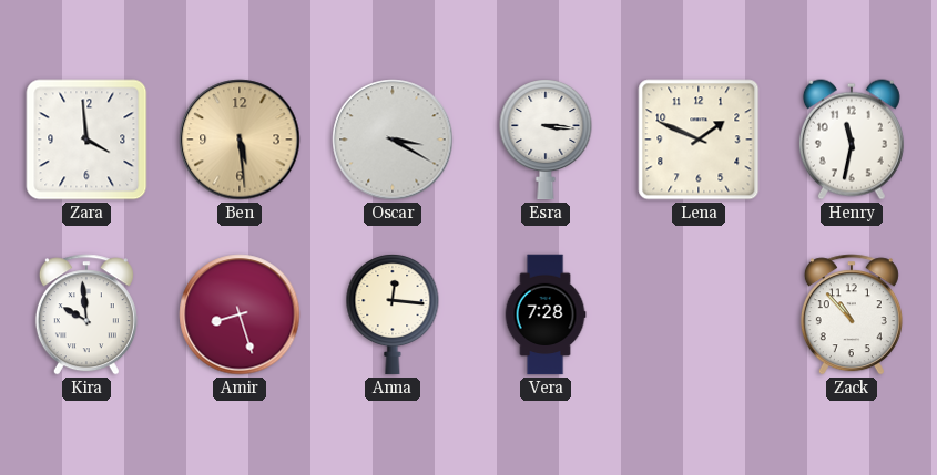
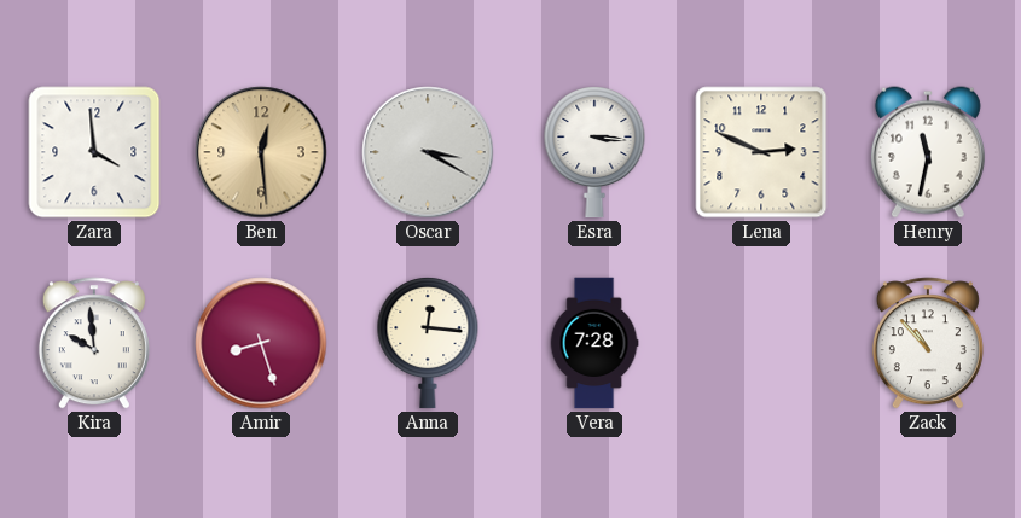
Ben: 5:29 -> 12:29 (261, 152)
Lena: 1:49 -> 2:49 (761, 152)
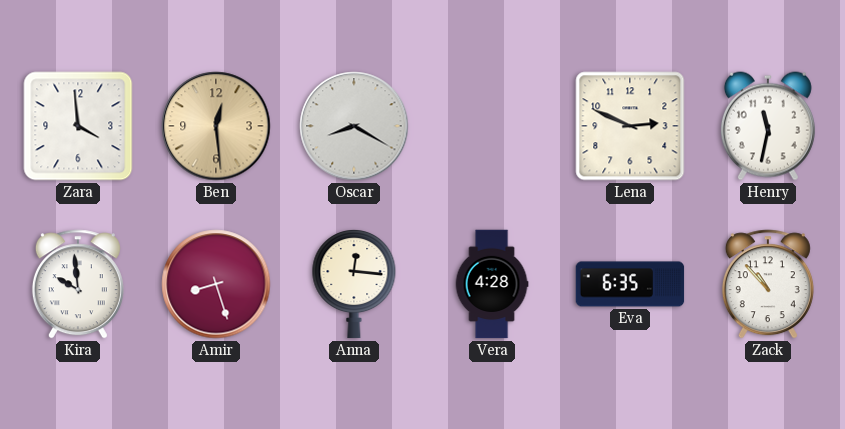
Oscar: 3:20 -> 8:20 (354, 126)
Esra: 3:16 -> none (594, 153)
Vera: 7:28 -> 4:28 (492, 284)
Eva: none -> 6:35 (630, 284)
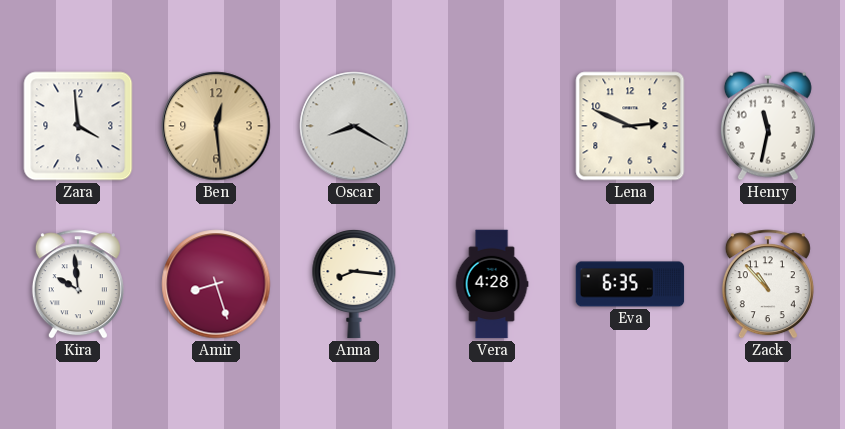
Anna: 12:16 -> 8:16 (354, 285)
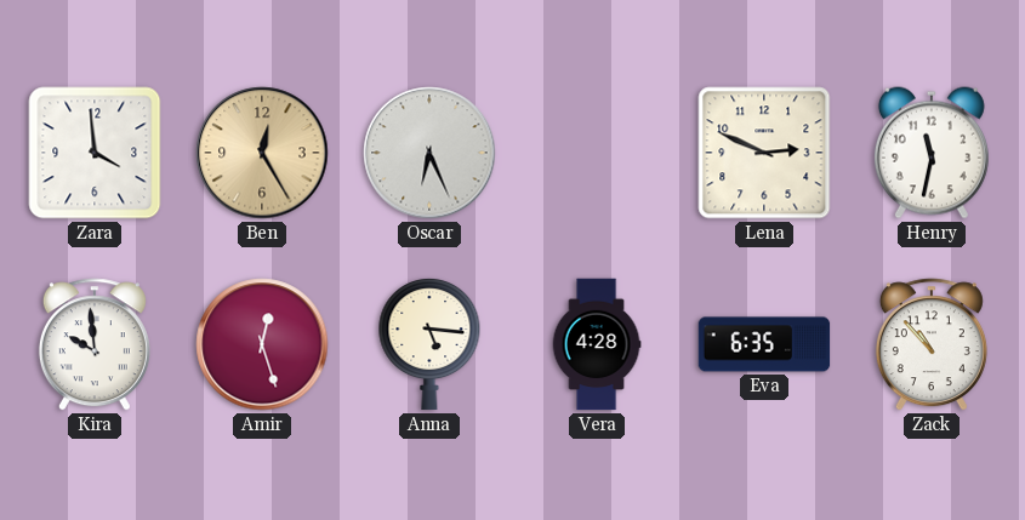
Ben: 12:29 -> 12:25 (262, 153)
Oscar: 8:20 -> 6:26 (429, 153)
Amir: 8:27 -> 12:27 (262, 344)
Anna: 8:16 -> 5:16 (429, 345)
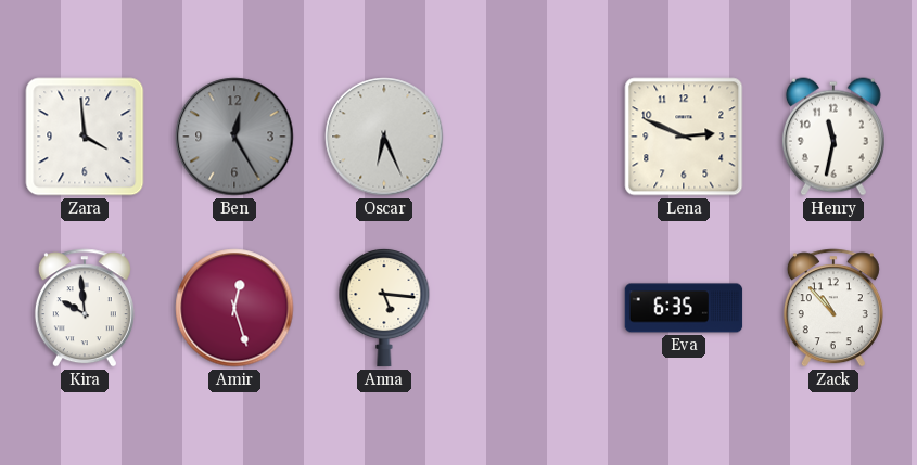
Ben dial: champagne -> grey (234, 137)
Vera: 4:28 -> none (597, 344)
